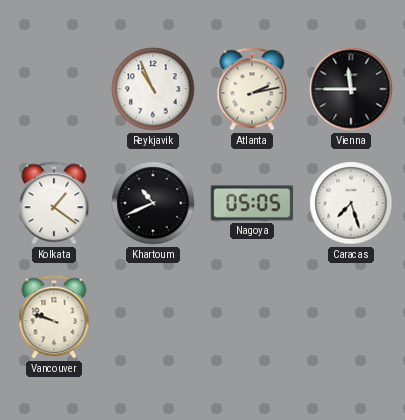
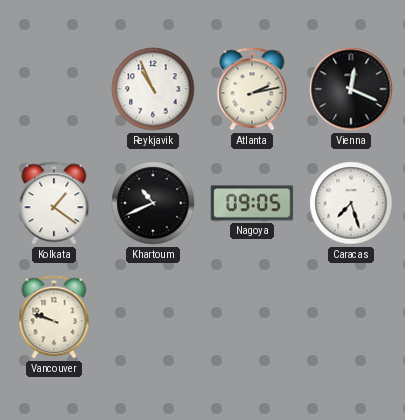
Vienna: 11:45 -> 12:19 (351, 89)
Nagoya: 05:05 -> 09:05 (252, 203)
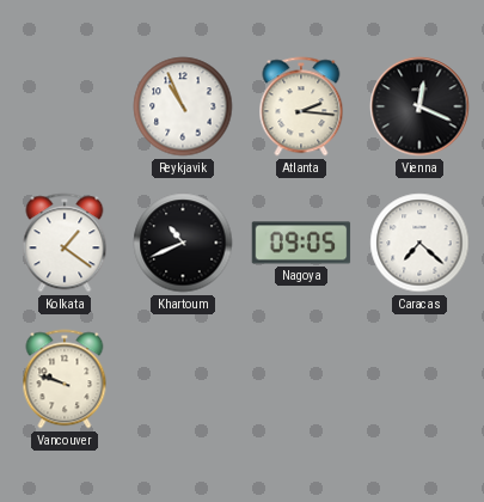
Atlanta: 2:13 -> 2:16 (301, 106)
Caracas: 7:27 -> 7:22 (419, 243)
